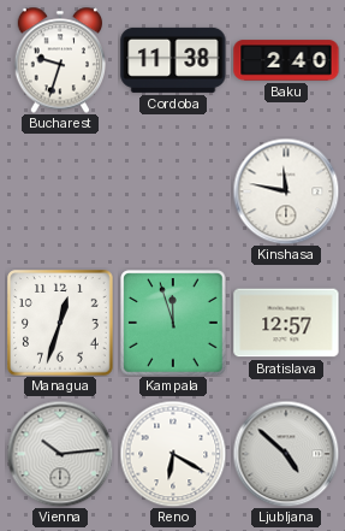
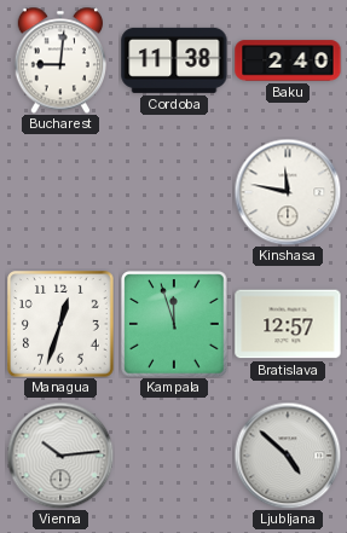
Bucharest: 9:33 -> 9:01 (60, 60)
Reno: 6:20 -> none (173, 454)
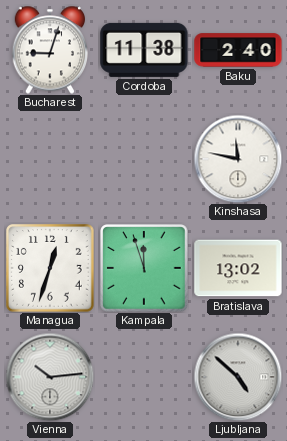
Bucharest: 9:01 -> 9:03 (50, 50)
Bratislava: 12:57 -> 13:02 (238, 268)
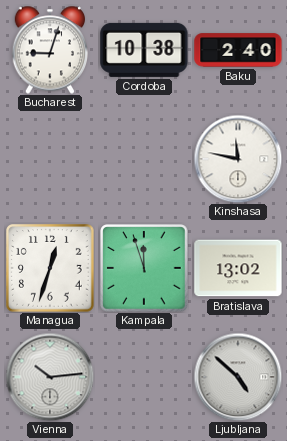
Cordoba: 11:38 -> 10:38 (144, 50)
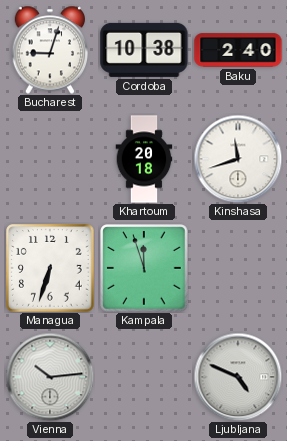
Khartoum: none -> 20:18 (144, 159)
Kinshasa: 11:47 -> 11:42 (238, 159)
Managua: 12:33 -> 6:33 (51, 269)
Bratislava: 13:02 -> none (238, 268)
Ljubljana: 4:52 -> 4:49 (238, 377)
